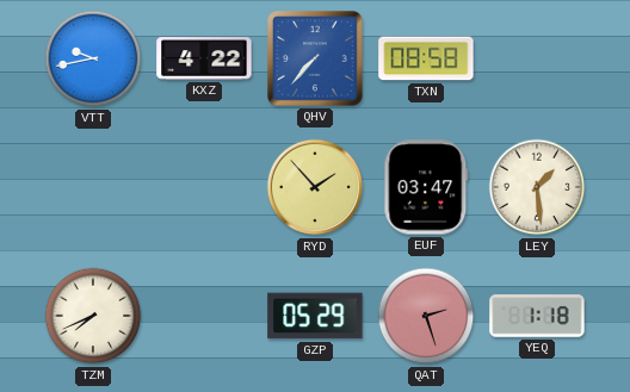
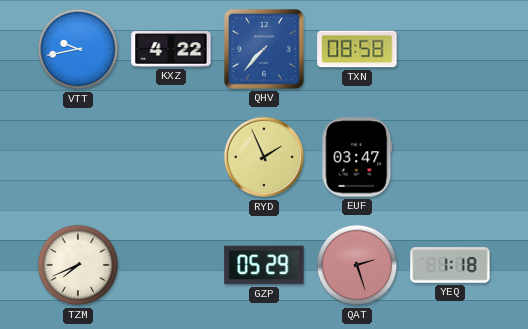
RYD: 1:53 -> 1:56 (264, 157)
LEY: 1:29 -> none (537, 187)
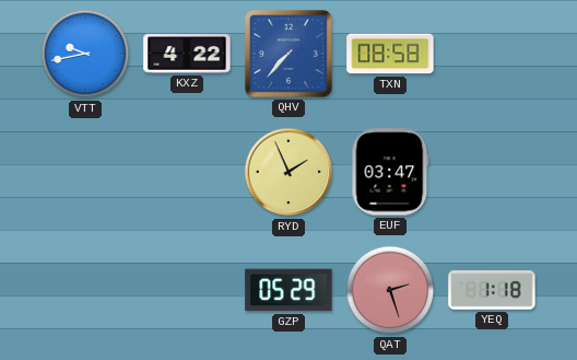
TZM: 7:41 -> none (78, 265)
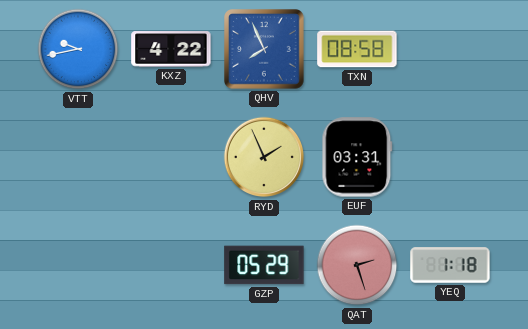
QHV: 7:37 -> 7:56 (264, 49)
EUF: 03:47 -> 03:31 (357, 157)
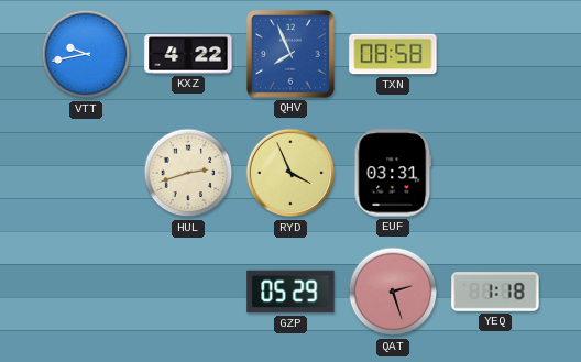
HUL: none -> 2:42 (188, 173)
RYD: 1:56 -> 3:56 (290, 173)
